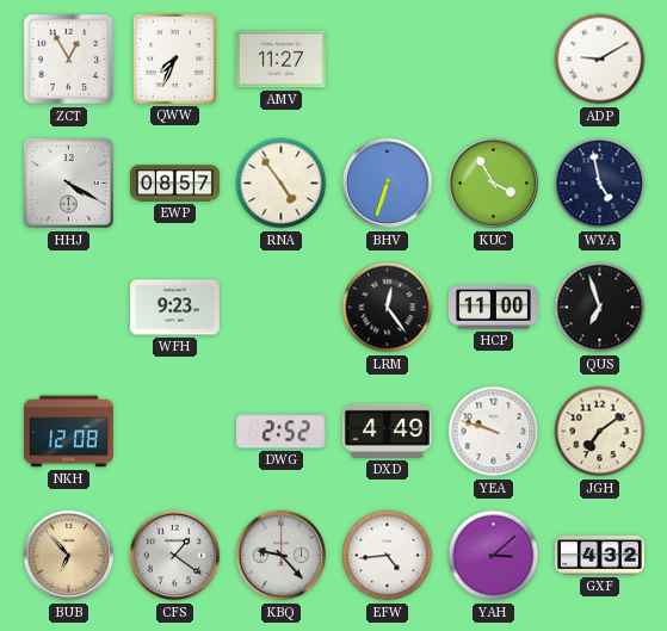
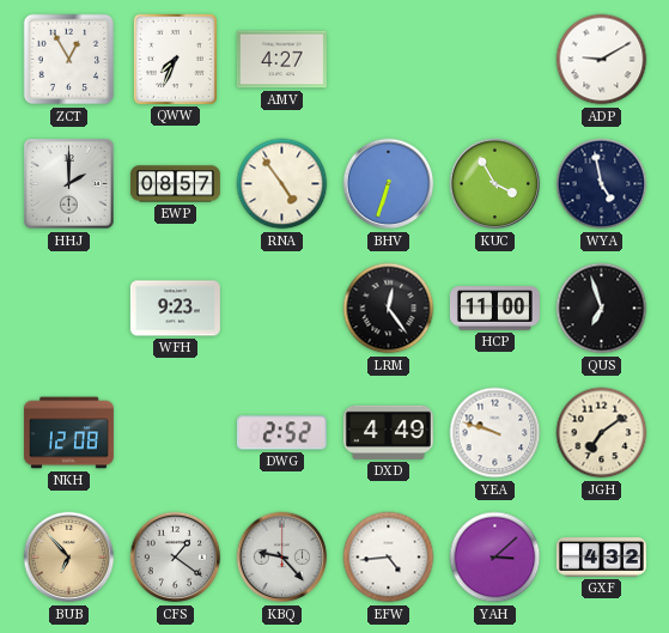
AMV: 11:27 -> 4:27 (281, 60)
HHJ: 4:20 -> 2:00 (69, 184)
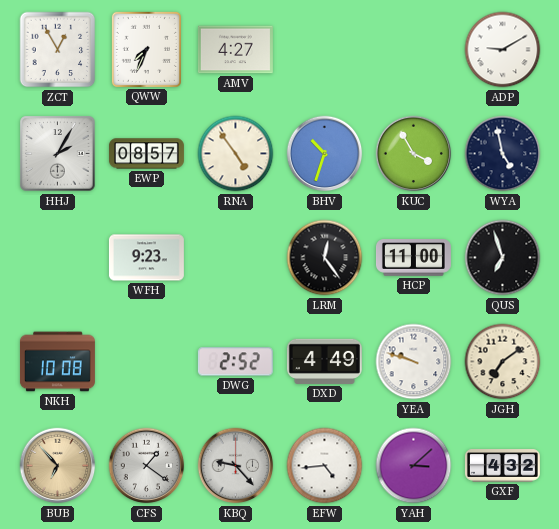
HHJ: 2:00 -> 2:05 (58, 154)
BHV: 6:33 -> 10:33 (325, 154)
NKH: 12:08 -> 10:08 (57, 362)
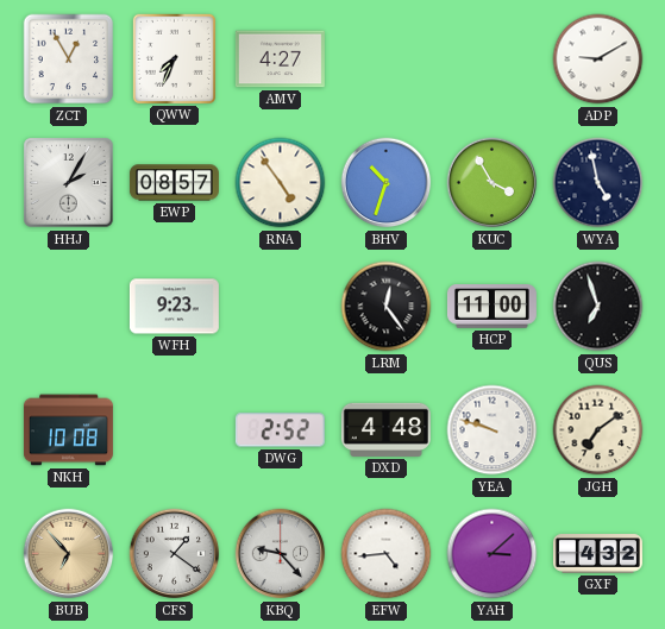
DXD: 4:49 -> 4:48 (385, 429)
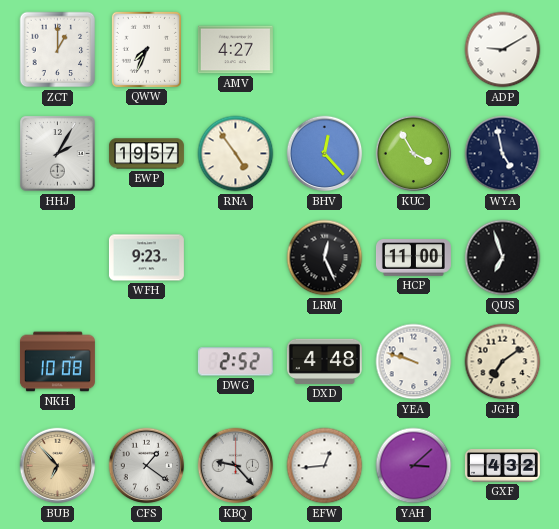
ZCT: 12:55 -> 1:00 (58, 50)
EWP: 08:57 -> 19:57 (146, 154)
BHV: 10:33 -> 12:23 (325, 154)
LRM: 12:24 -> 12:26 (325, 258)
EFW: 4:44 -> 12:44 (325, 466)
